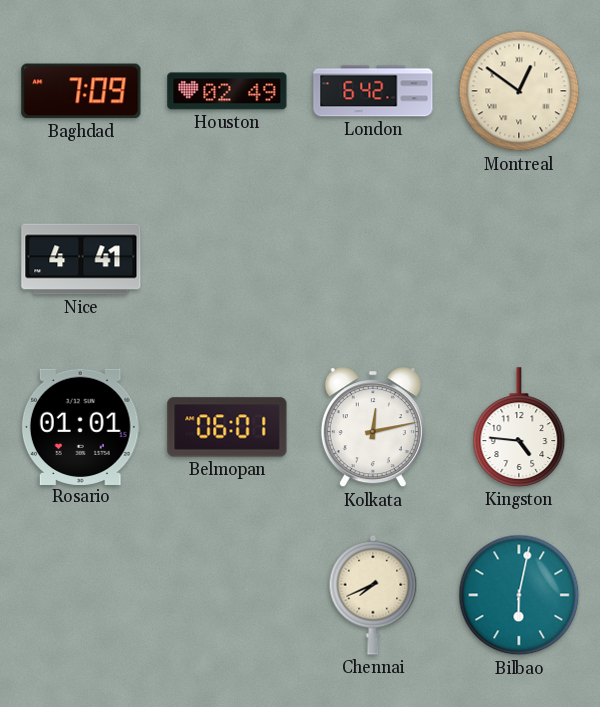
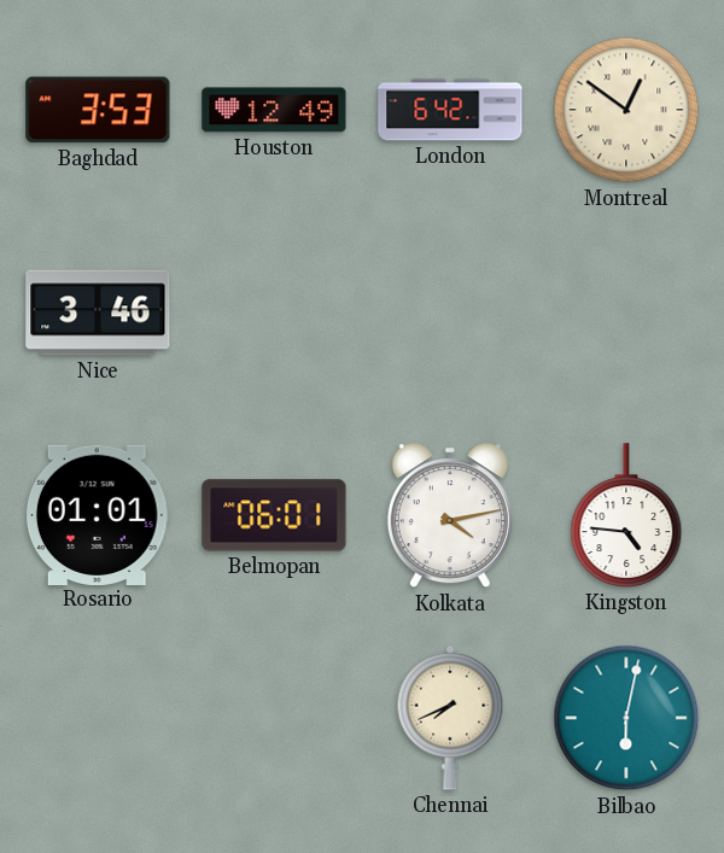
Baghdad: 7:09 -> 3:53 (98, 110)
Houston: 02:49 -> 12:49 (274, 110)
Nice: 4:41 -> 3:46 (98, 312)
Kolkata: 12:13 -> 4:13 (450, 516)
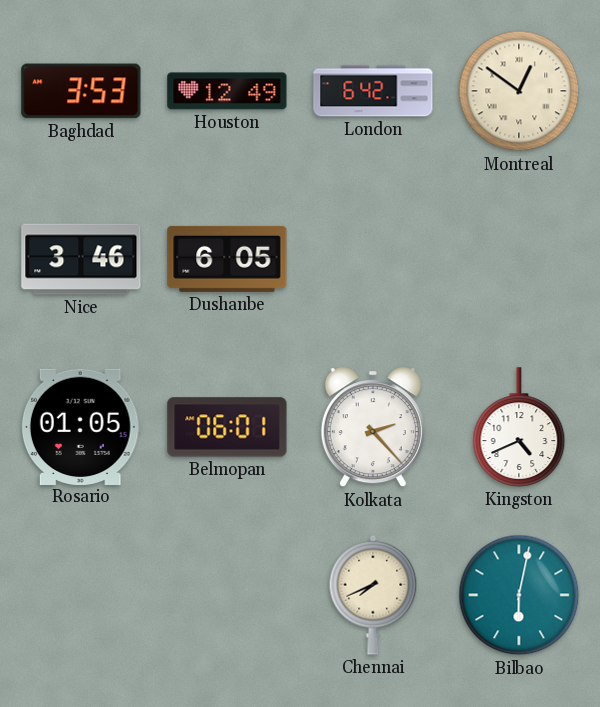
Dushanbe: none -> 6:05 (227, 259)
Rosario: 01:01 -> 01:05 (81, 426)
Kolkata: 4:13 -> 2:23 (373, 428)
Kingston: 4:46 -> 4:41 (519, 427)
